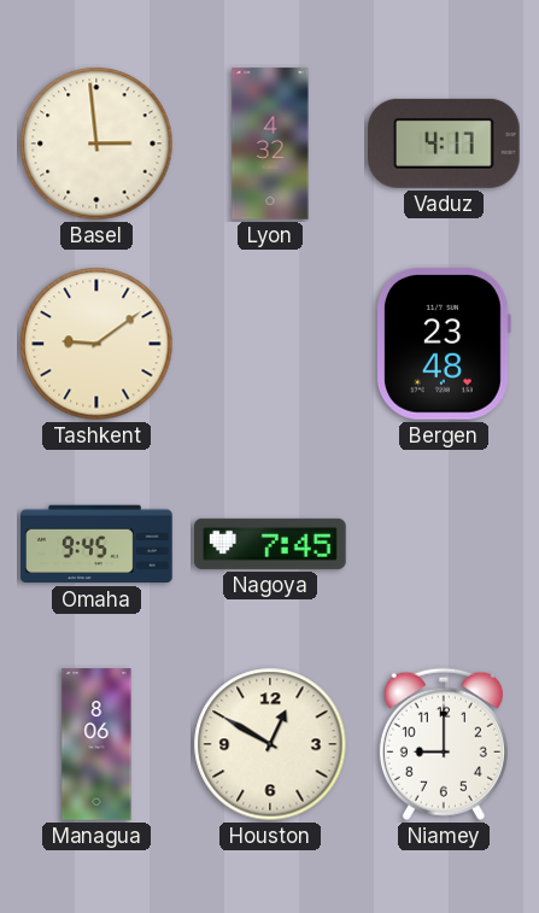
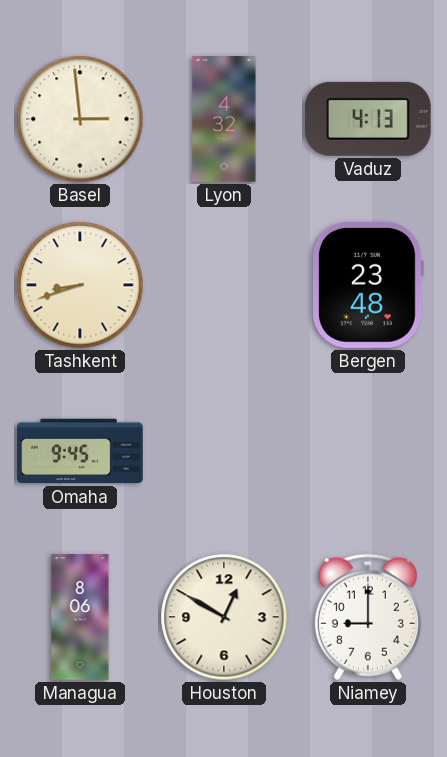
Vaduz: 4:17 -> 4:13 (369, 119)
Tashkent: 9:09 -> 8:42 (80, 285)
Nagoya: 7:45 -> none (270, 544)
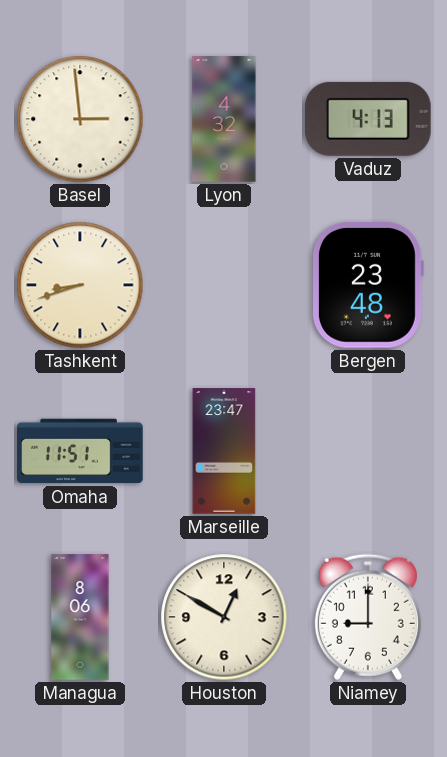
Omaha: 9:45 -> 11:51 (80, 451)
Marseille: none -> 23:47 (224, 451)
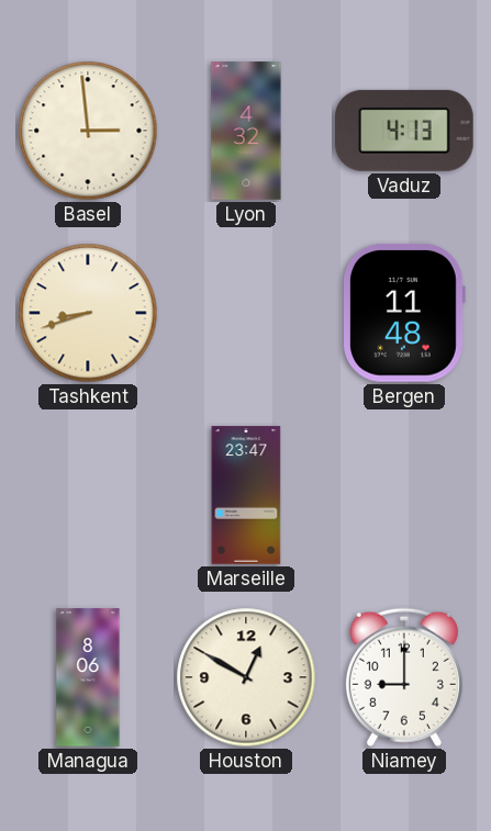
Bergen: 23:48 -> 11:48 (403, 313)
Omaha: 11:51 -> none (80, 451)
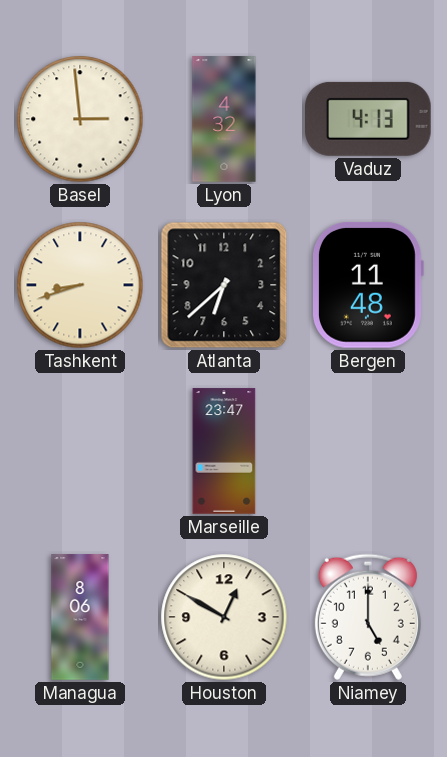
Atlanta: none -> 6:38 (224, 285)
Niamey: 9:00 -> 5:00 (368, 617)
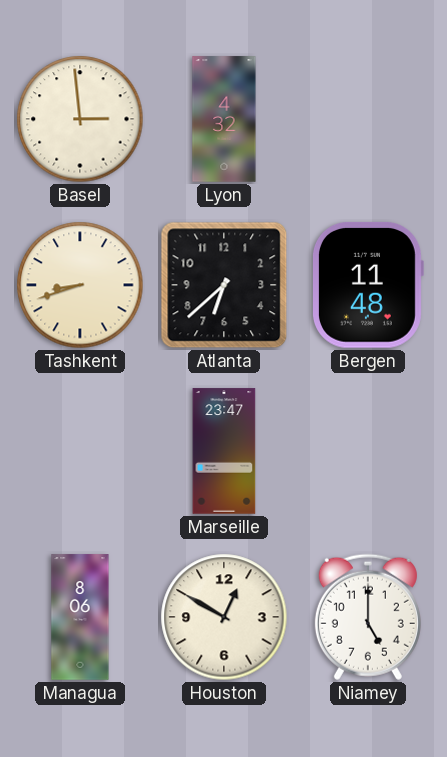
Vaduz: 4:13 -> none (369, 119)
